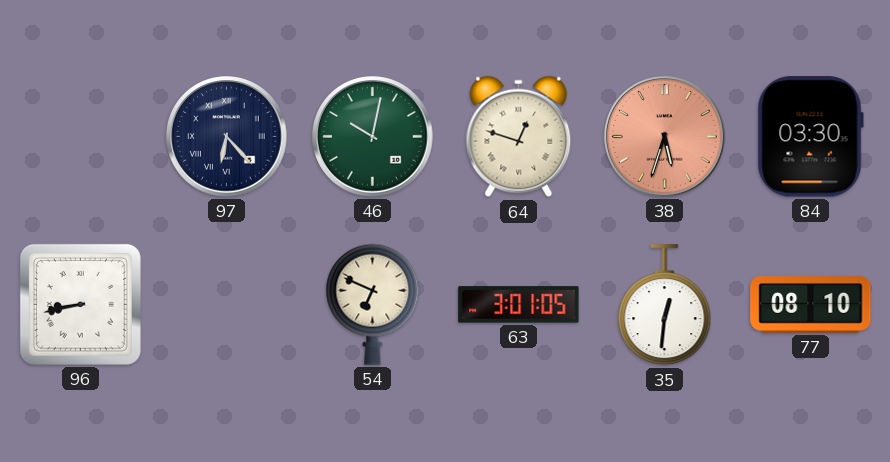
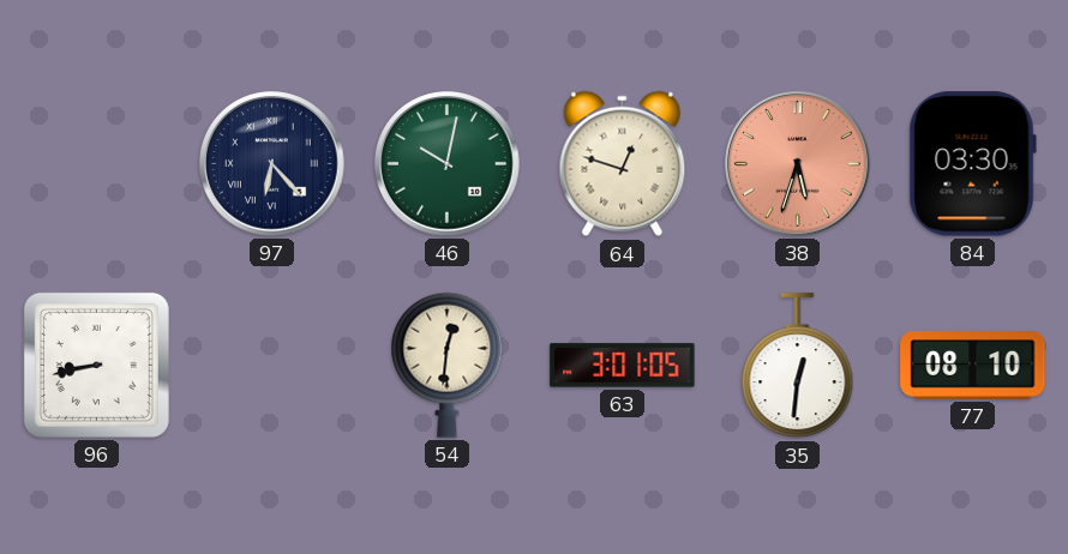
54: 6:49 -> 12:31 (448, 365)
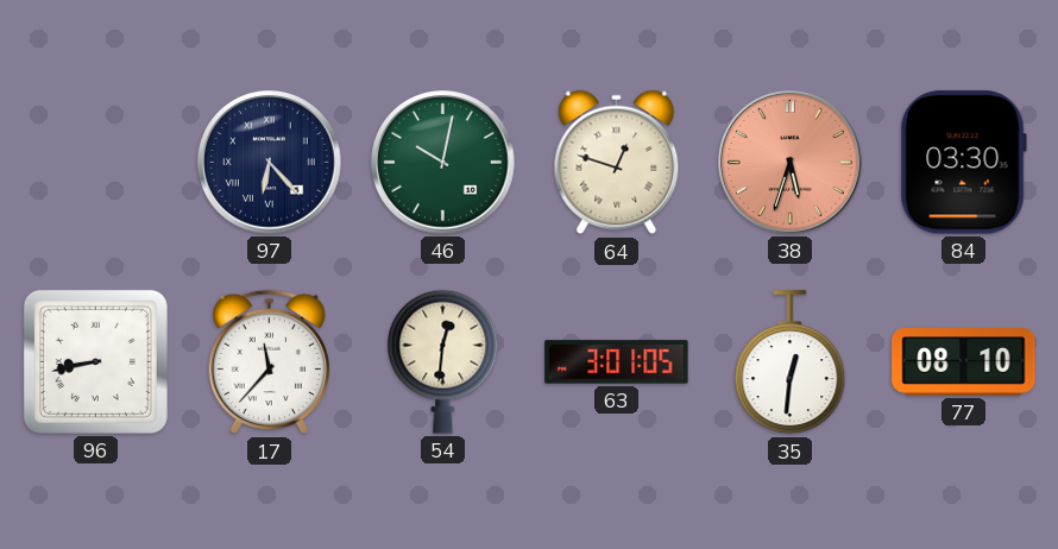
17: none -> 11:37 (269, 362)
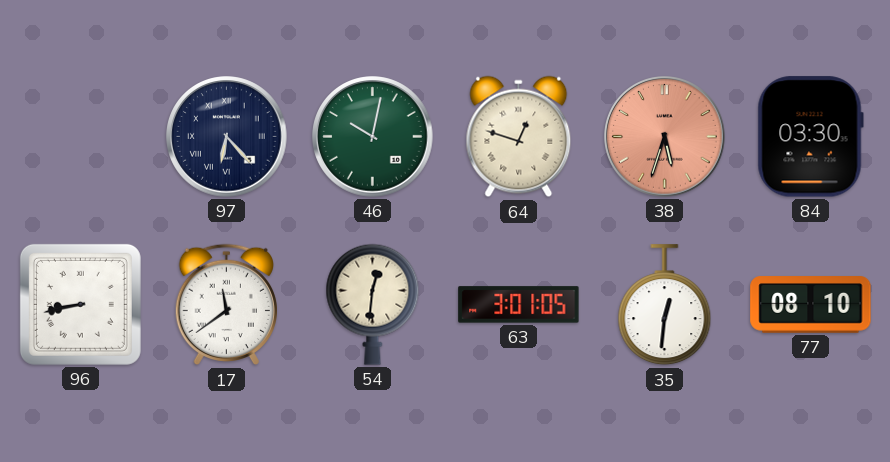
17: 11:37 -> 11:39 (226, 305)
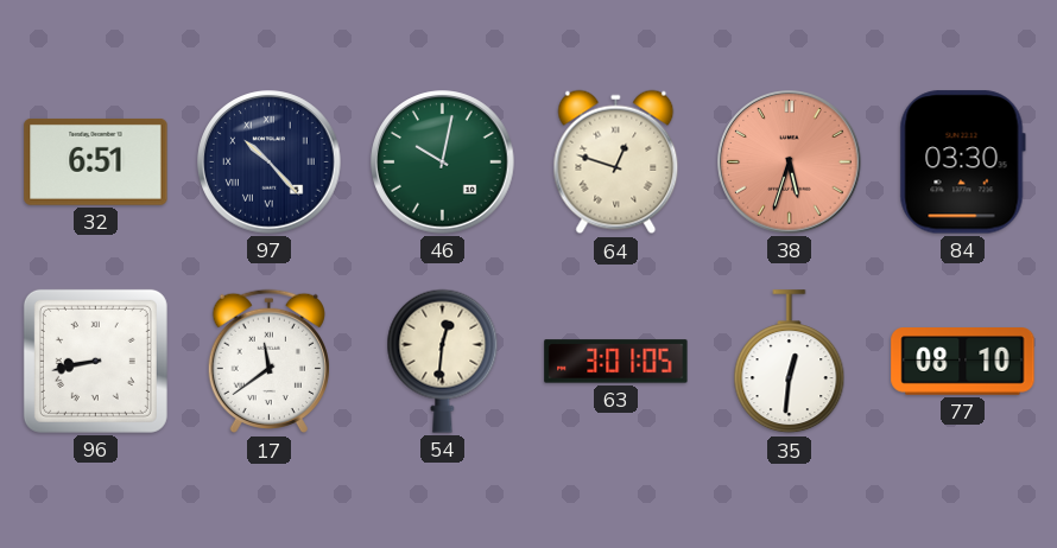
32: none -> 6:51 (96, 163)
97: 6:23 -> 10:23 (270, 163)
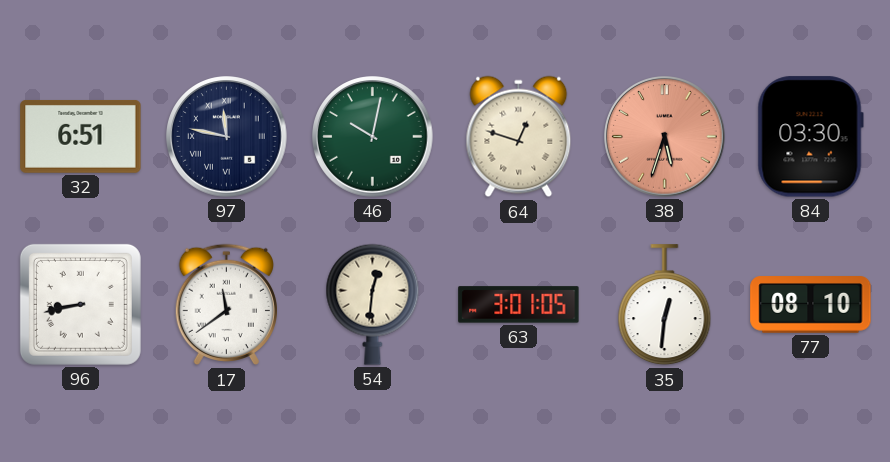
97: 10:23 -> 11:47 (227, 137)
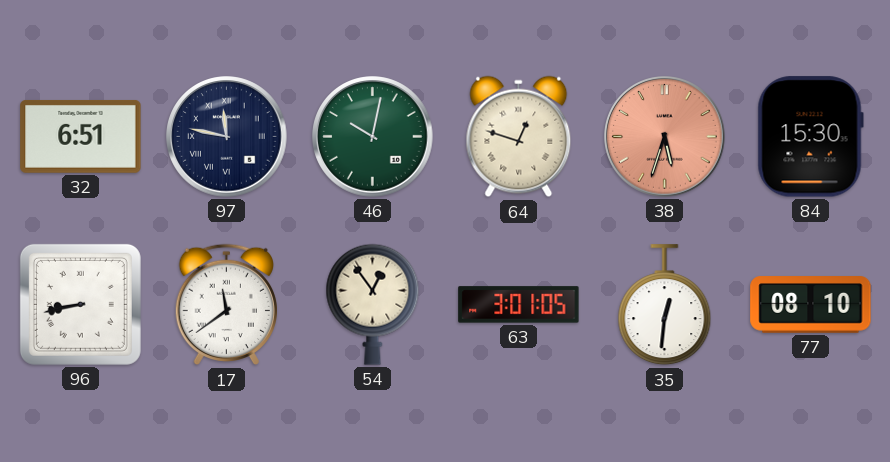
84: 03:30 -> 15:30 (810, 137)
54: 12:31 -> 12:54 (373, 304)
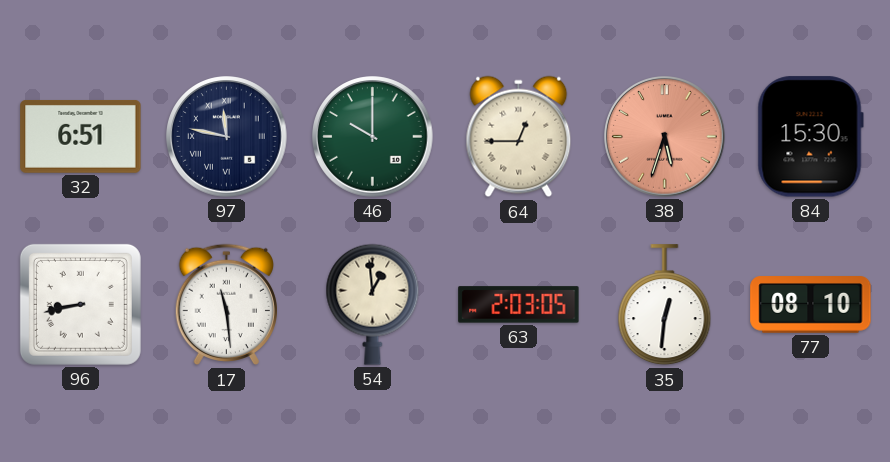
46: 10:02 -> 10:00 (373, 137)
64: 12:48 -> 12:45 (519, 137)
17: 11:39 -> 11:29 (226, 305)
54: 12:54 -> 12:59 (373, 304)
63: 3:01 -> 2:03 (519, 305)
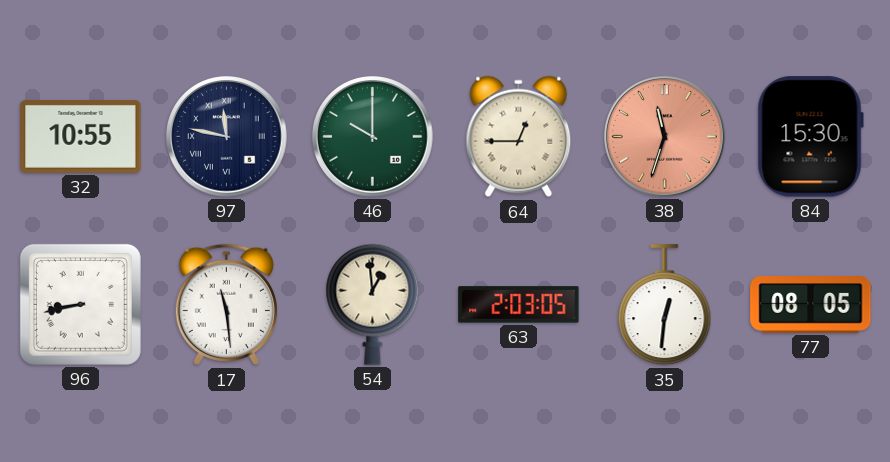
32: 6:51 -> 10:55 (81, 137)
38: 5:33 -> 11:33 (665, 137)
77: 08:10 -> 08:05 (811, 305)
